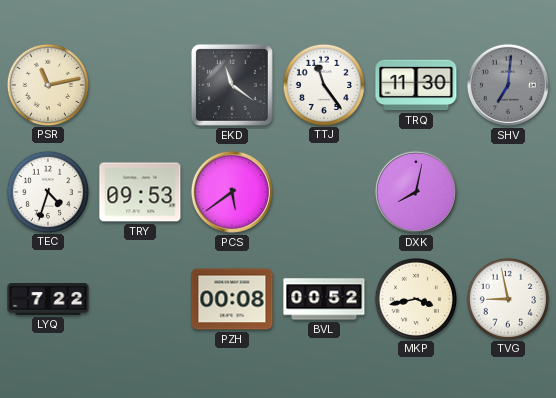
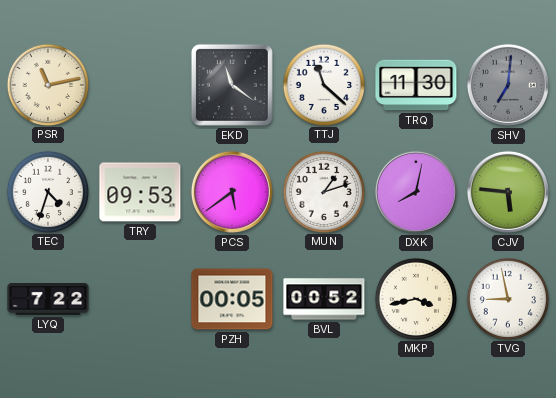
TTJ: 11:24 -> 11:22 (323, 84)
MUN: none -> 1:12 (323, 191)
CJV: none -> 5:46 (508, 192)
PZH: 00:08 -> 00:05 (232, 299)
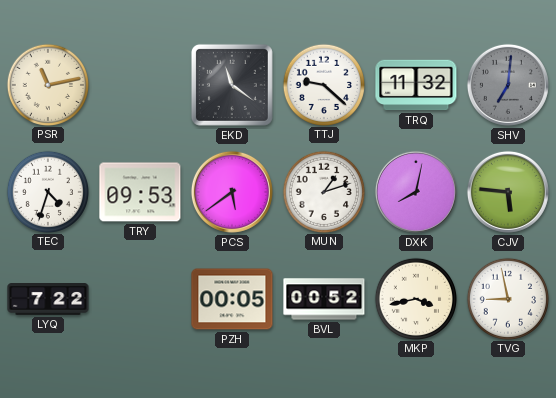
TTJ: 11:22 -> 9:22 (323, 84)
TRQ: 11:30 -> 11:32 (416, 85)
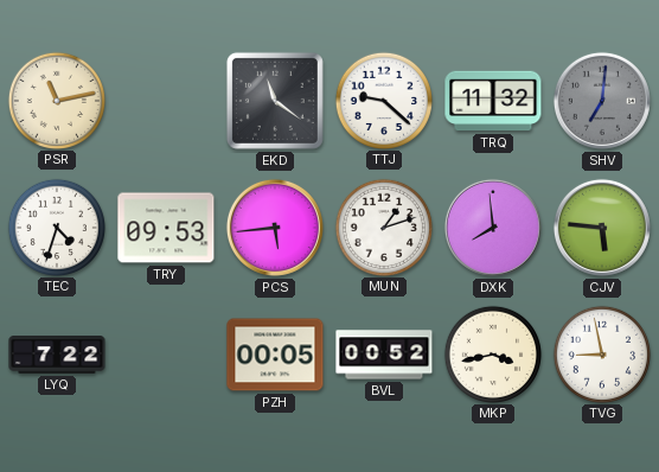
PCS: 5:39 -> 5:44 (275, 228)
DXK: 8:02 -> 7:59 (493, 228)
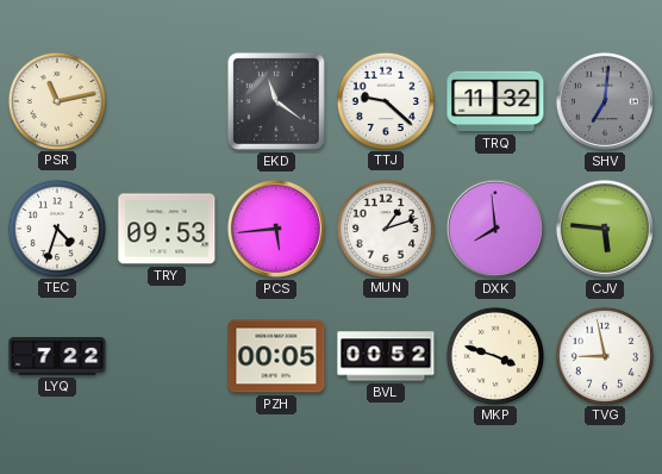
MKP: 3:43 -> 3:48 (494, 355)
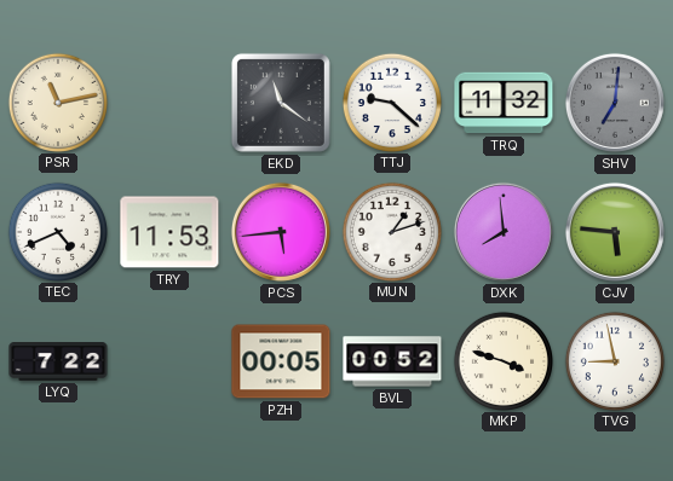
TEC: 4:33 -> 4:41 (57, 231)
TRY: 09:53 -> 11:53 (169, 232)
